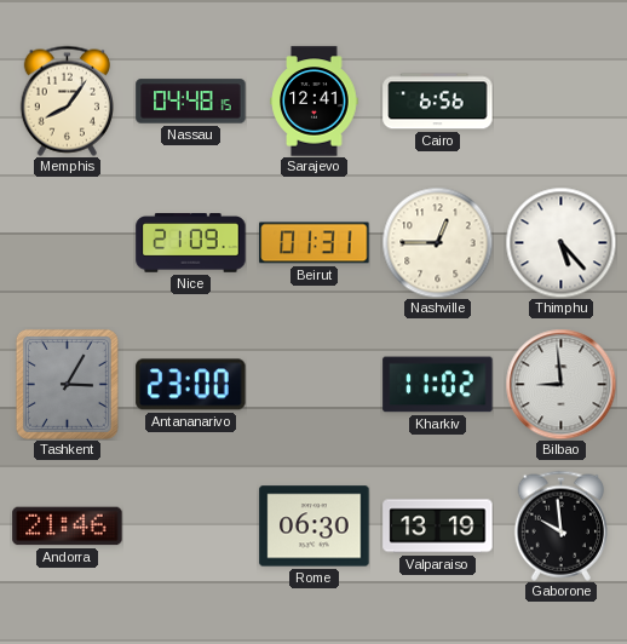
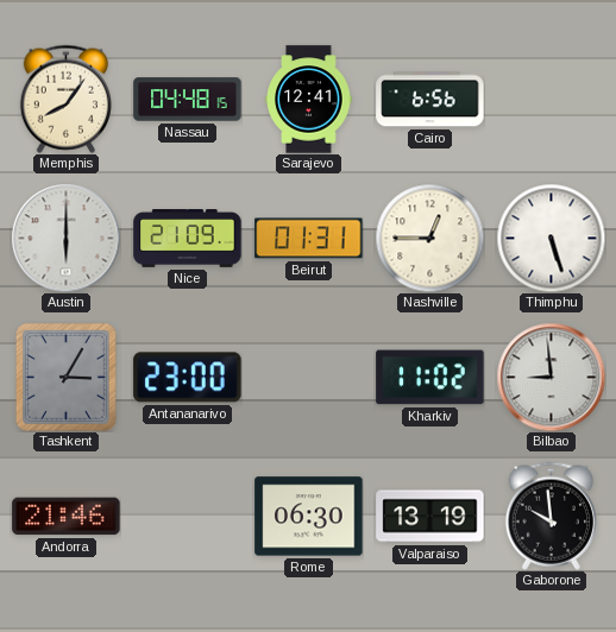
Austin: none -> 6:00 (65, 238)
Thimphu: 5:23 -> 5:27 (551, 238)
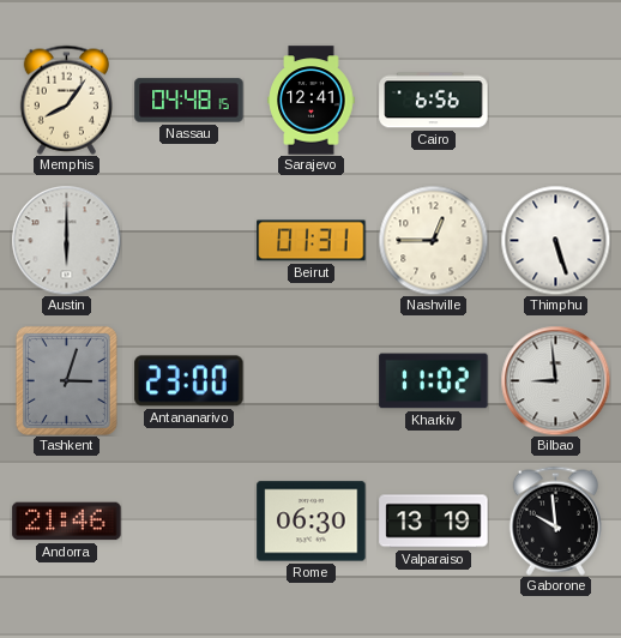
Nice: 21:09 -> none (188, 239)
Tashkent: 3:05 -> 3:03 (66, 380)
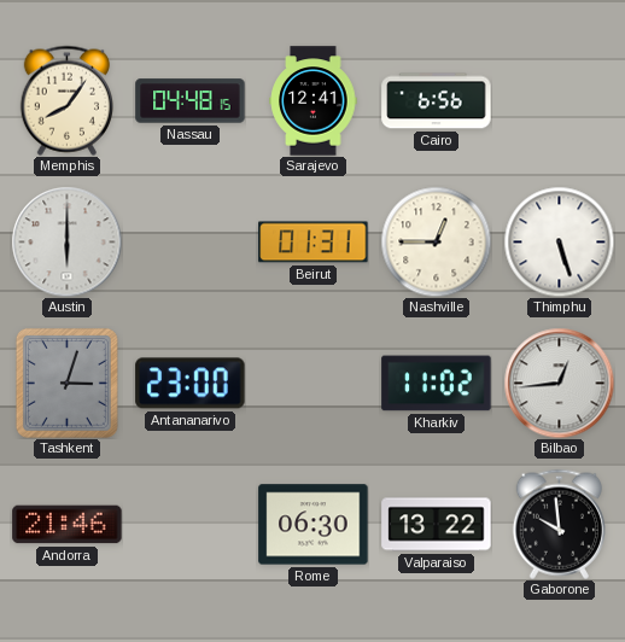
Bilbao: 8:59 -> 12:44 (559, 383)
Valparaiso: 13:19 -> 13:22 (437, 525)
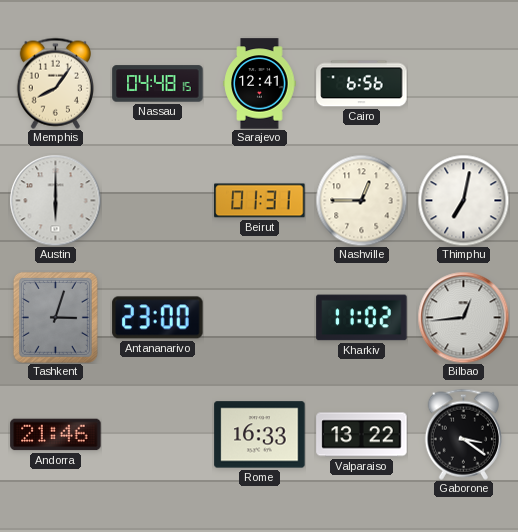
Thimphu: 5:27 -> 7:02 (463, 200)
Rome: 06:30 -> 16:33 (260, 435)
Gaborone: 9:59 -> 3:21 (463, 434)
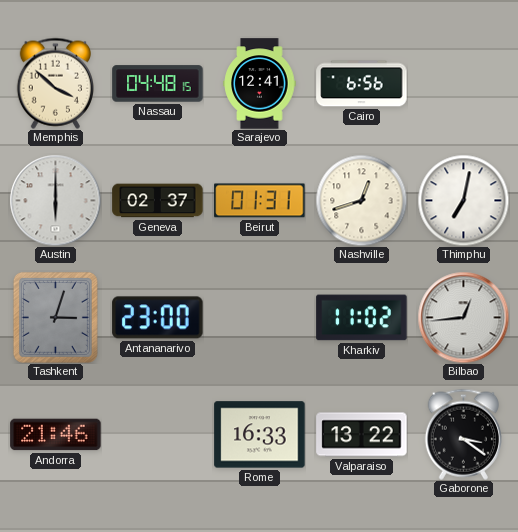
Memphis: 8:06 -> 3:52 (55, 83)
Geneva: none -> 02:37 (158, 201)
Nashville: 12:45 -> 12:42 (361, 200)
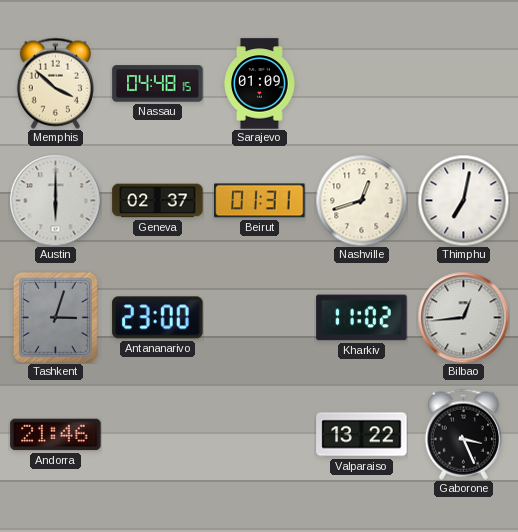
Sarajevo: 12:41 -> 01:09 (260, 84)
Cairo: 6:56 -> none (362, 84)
Rome: 16:33 -> none (260, 435)
Gaborone: 3:21 -> 3:26 (463, 434)
